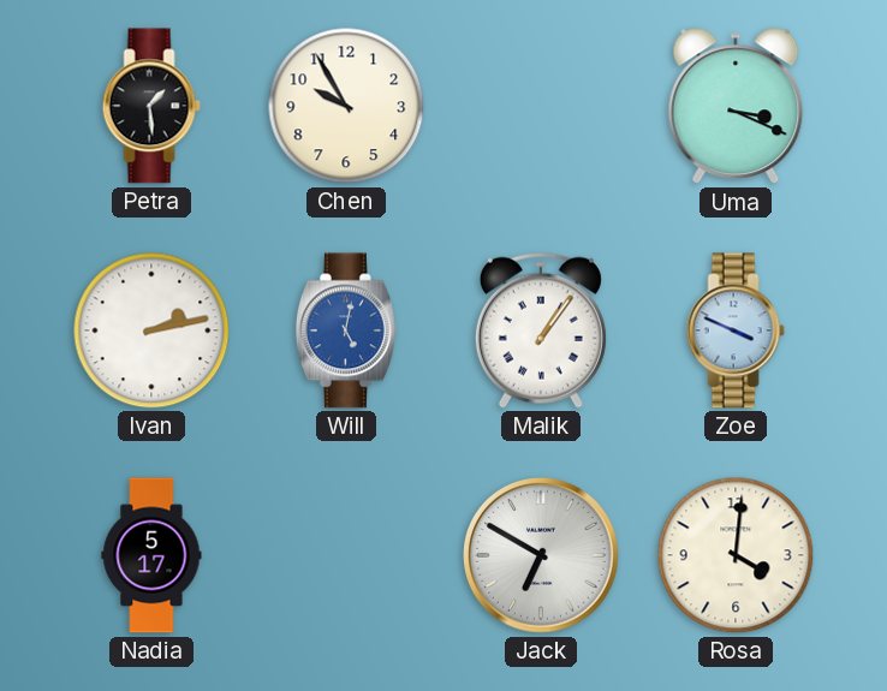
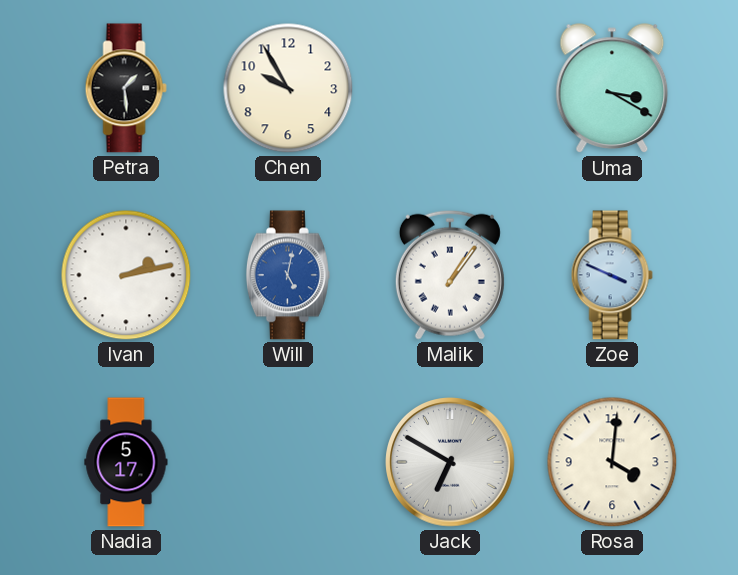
Uma: 3:19 -> 3:20 (612, 89)
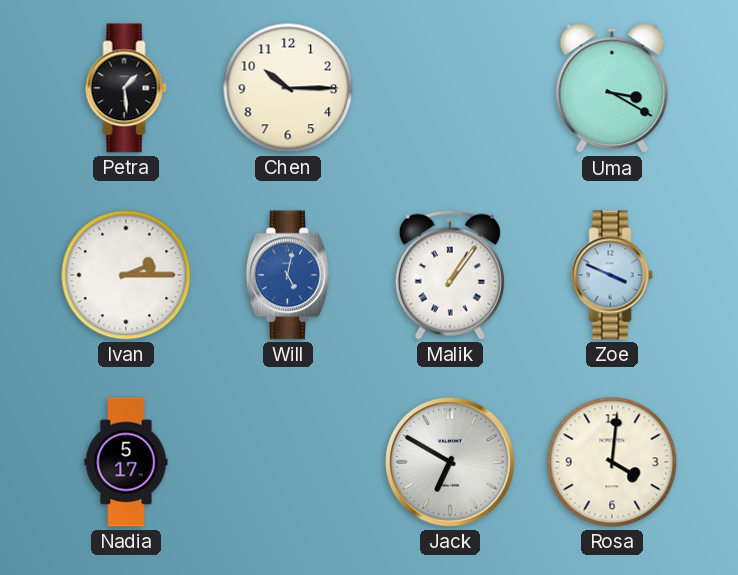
Chen: 9:55 -> 10:15 (288, 88)
Ivan: 2:13 -> 2:15 (126, 275)
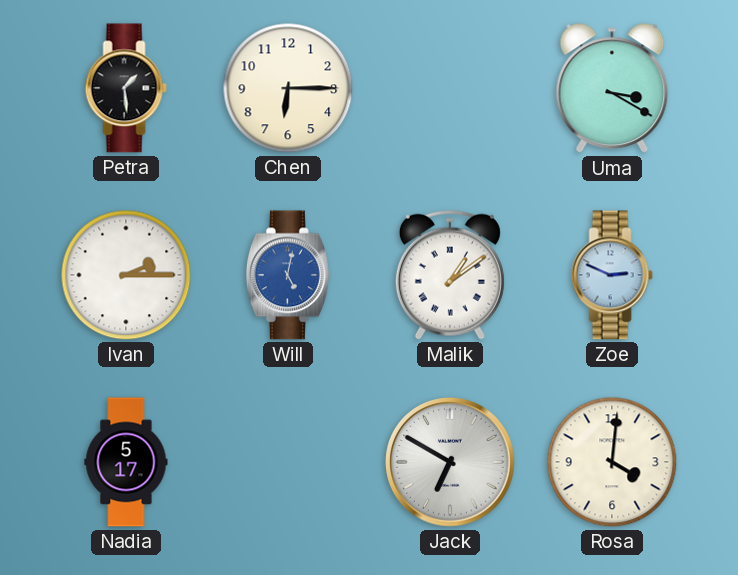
Chen: 10:15 -> 6:15 (288, 88)
Malik: 1:06 -> 1:09 (450, 275)
Zoe: 3:49 -> 2:49 (612, 275)
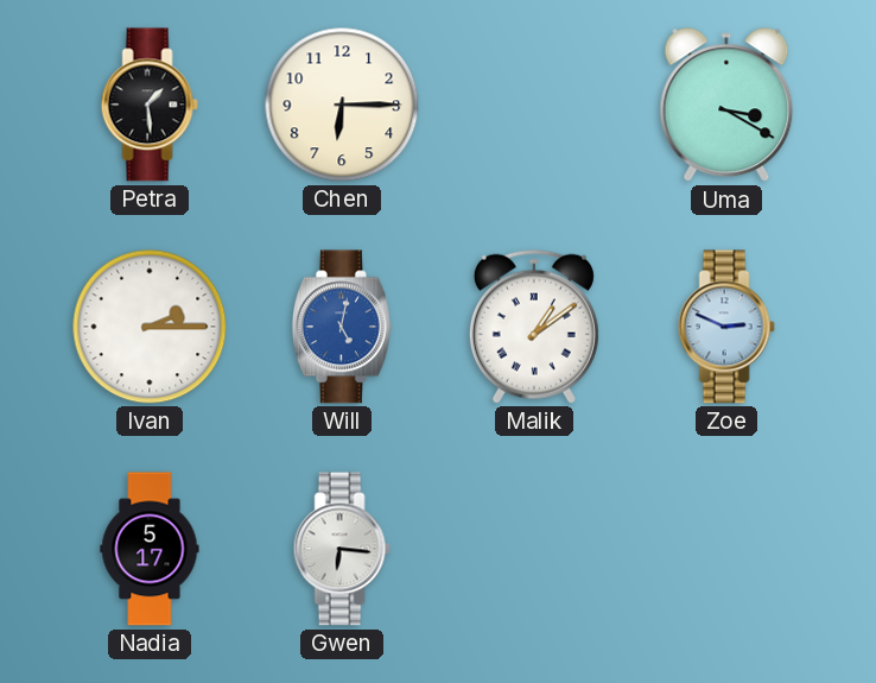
Gwen: none -> 6:16 (342, 549)
Jack: 6:50 -> none (450, 462)
Rosa: 4:01 -> none (612, 462)
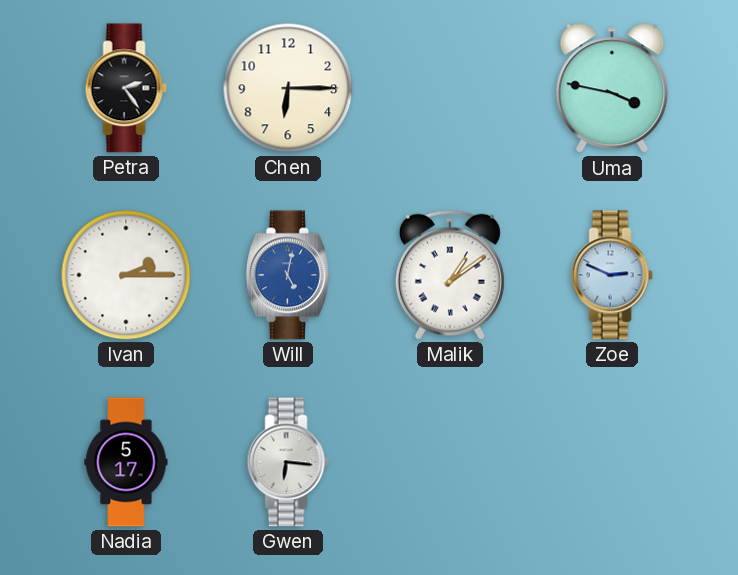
Petra: 1:29 -> 2:24 (126, 88)
Uma: 3:20 -> 3:47 (612, 89)
